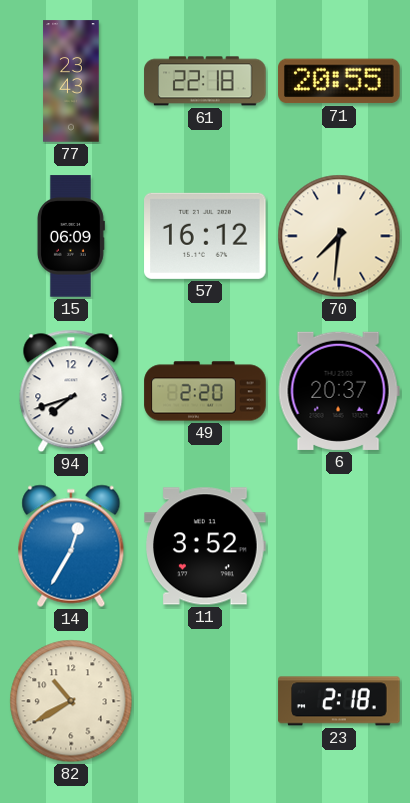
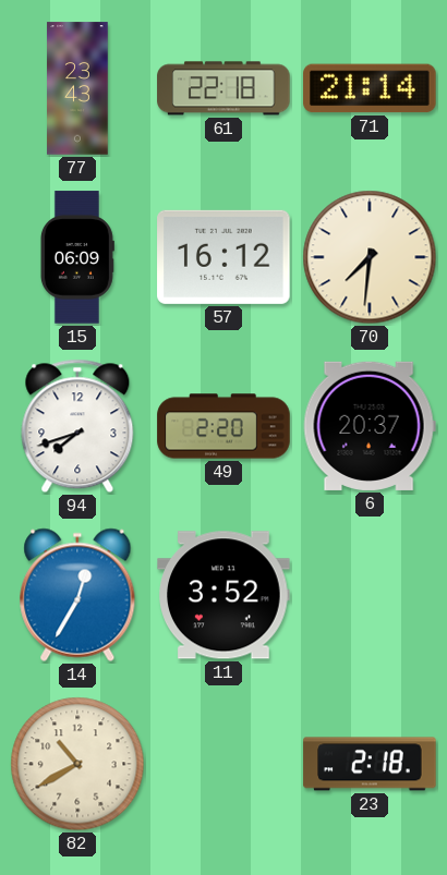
71: 20:55 -> 21:14 (370, 88)
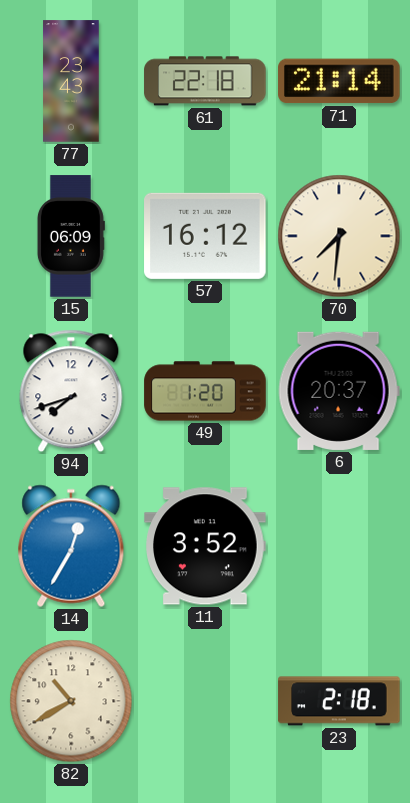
49: 2:20 -> 1:20 (205, 391)
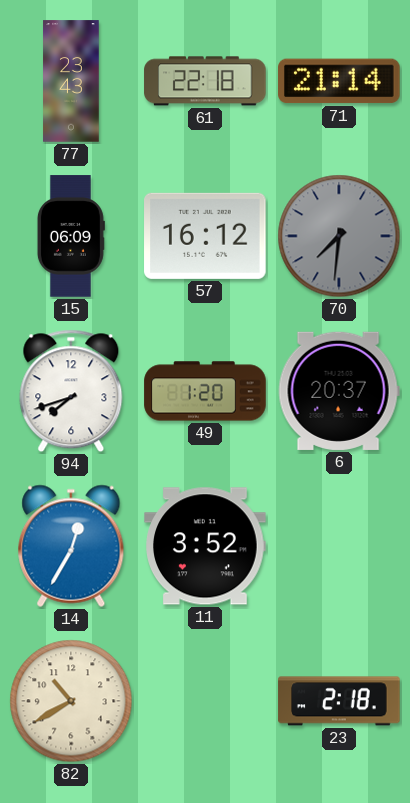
70 dial: cream -> grey (339, 236)
